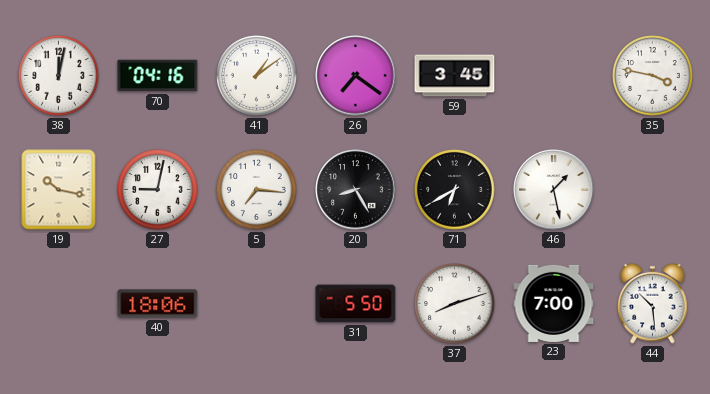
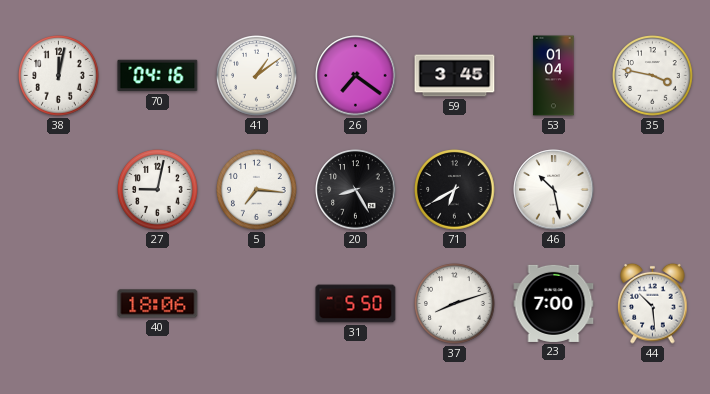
53: none -> 01:04 (554, 76)
19: 10:17 -> none (59, 190)
46: 1:28 -> 10:28 (554, 190)
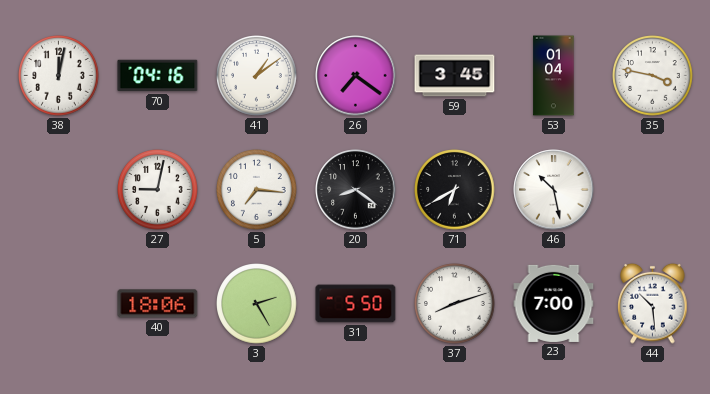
20: 8:25 -> 8:21 (356, 190)
3: none -> 2:25 (257, 304)
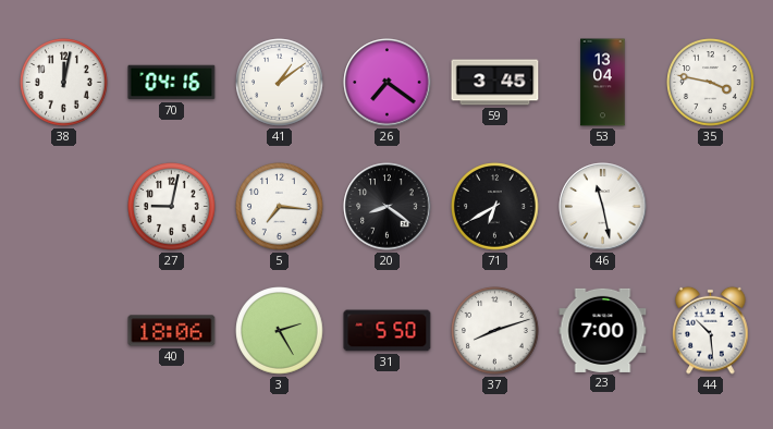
53: 01:04 -> 13:04 (603, 83)
46: 10:28 -> 11:28 (603, 207)
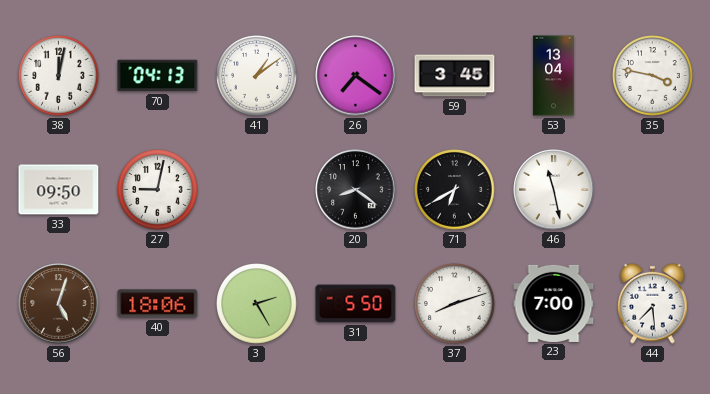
70: 04:16 -> 04:13 (158, 76)
33: none -> 09:50 (59, 190)
5: 7:16 -> none (280, 207)
56: none -> 5:03 (59, 304)
44: 10:29 -> 7:29 (653, 303)
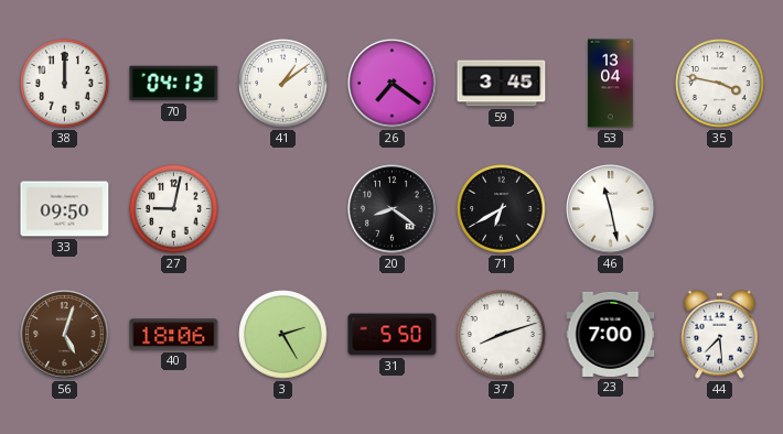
38: 12:02 -> 12:00 (65, 84)
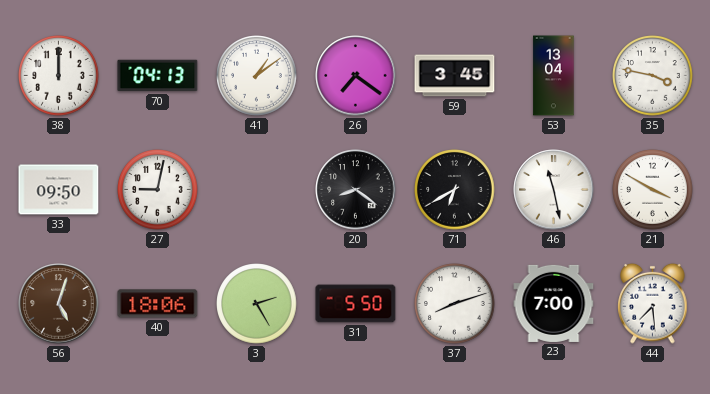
21: none -> 3:50 (653, 190)
